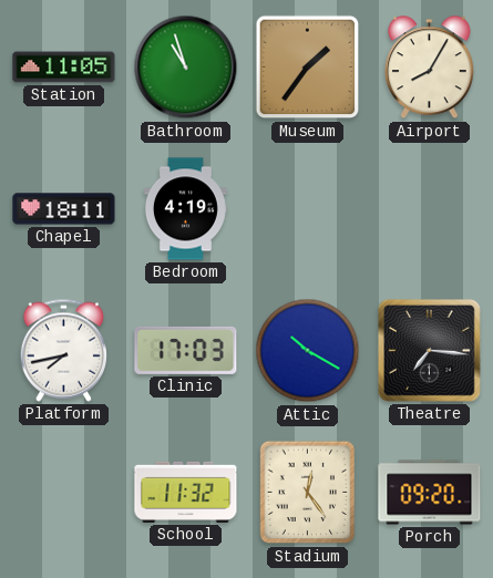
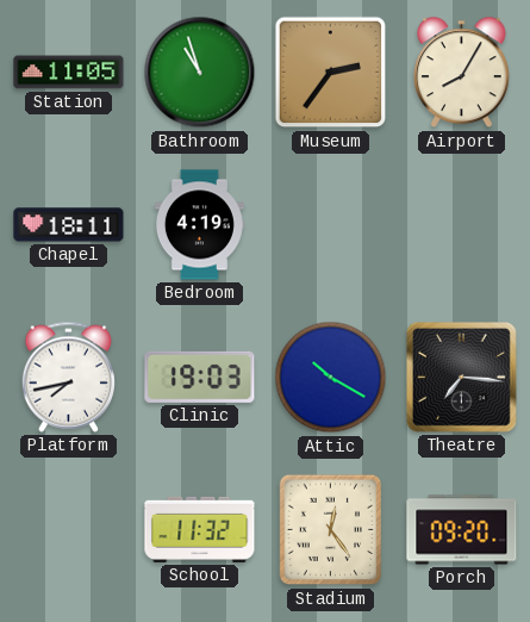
Museum: 1:36 -> 2:36 (331, 73)
Clinic: 17:03 -> 19:03 (200, 377)
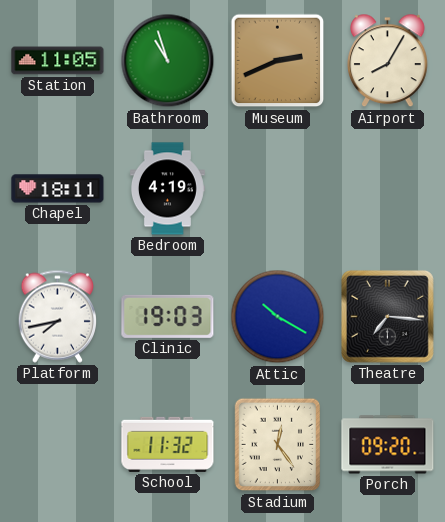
Museum: 2:36 -> 2:41 (278, 61)
